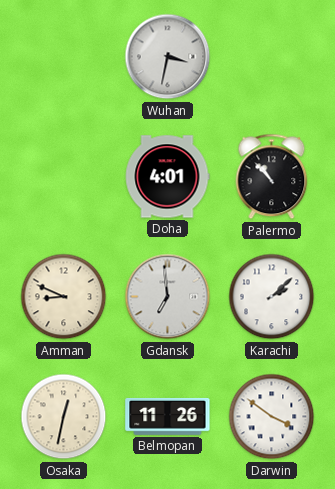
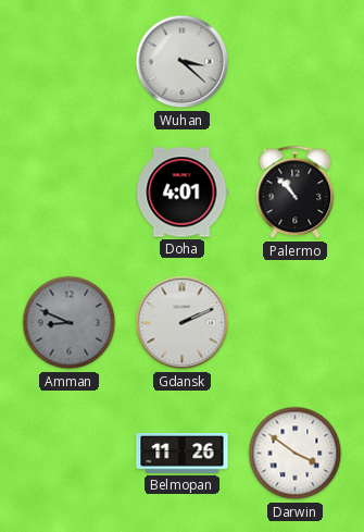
Wuhan: 3:32 -> 3:22 (183, 62)
Amman dial: cream -> grey (70, 323)
Gdansk: 6:59 -> 2:11 (183, 323)
Karachi: 2:08 -> none (272, 297)
Osaka: 12:32 -> none (64, 417)
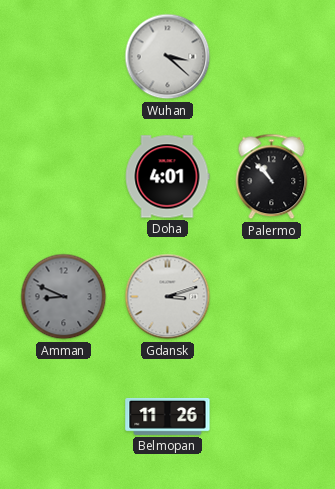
Gdansk: 2:11 -> 3:12 (168, 297)
Darwin: 3:51 -> none (296, 454)
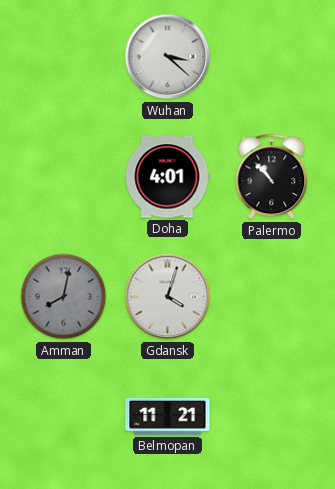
Amman: 8:49 -> 8:02 (64, 297)
Gdansk: 3:12 -> 4:03 (168, 297)
Belmopan: 11:26 -> 11:21 (168, 416)
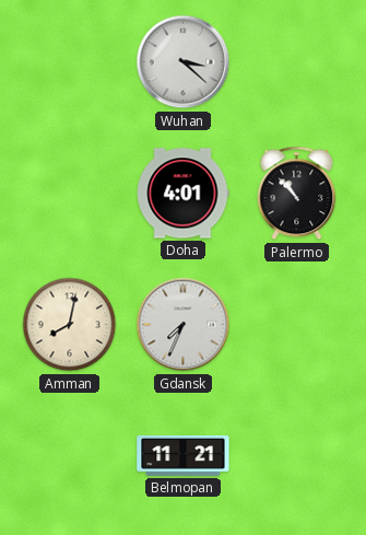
Amman dial: grey -> cream (70, 325)
Gdansk: 4:03 -> 7:34 (184, 325)
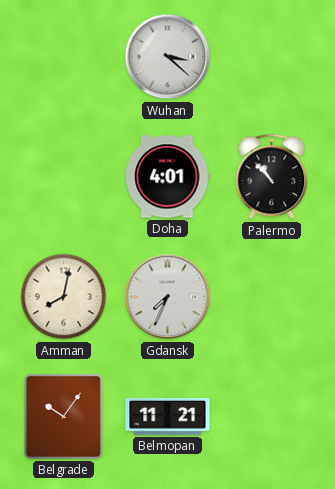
Belgrade: none -> 10:06 (63, 416)
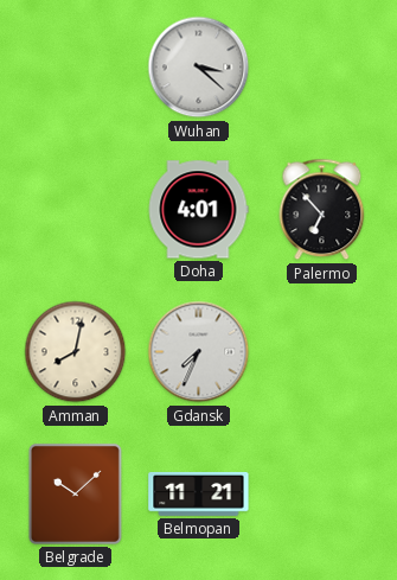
Palermo: 10:53 -> 6:53 (322, 210)
Belgrade: 10:06 -> 10:08 (75, 493)
